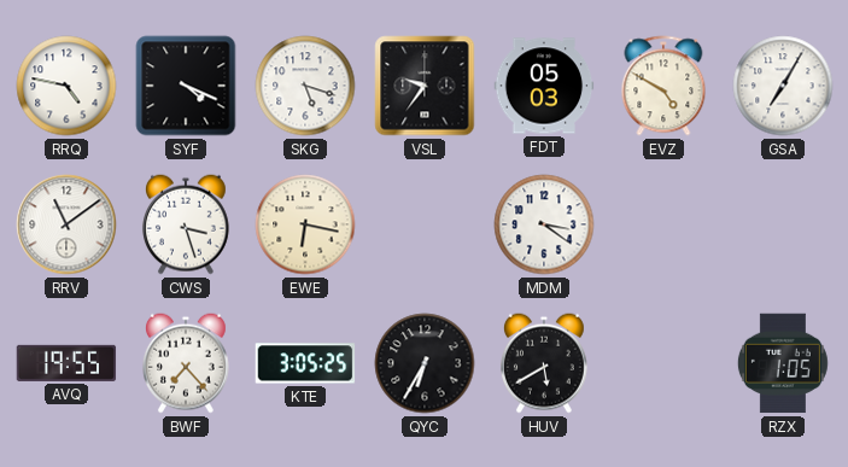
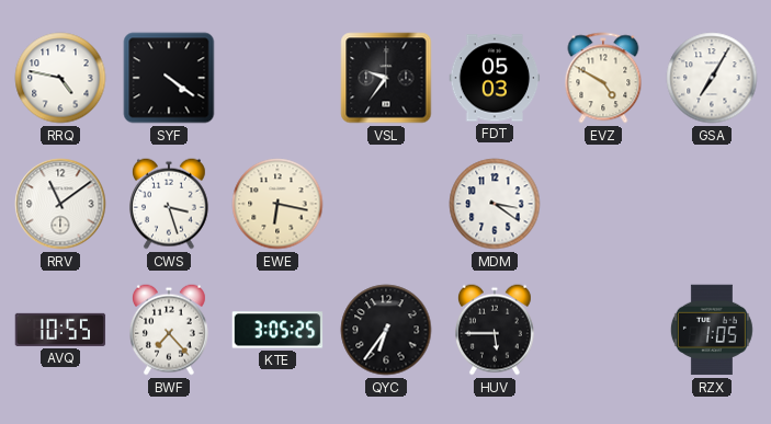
SYF: 4:19 -> 4:21 (169, 78)
SKG: 5:18 -> none (305, 86)
AVQ: 19:55 -> 10:55 (60, 330)
QYC: 6:35 -> 6:36 (386, 330)
HUV: 5:40 -> 5:45 (495, 330)
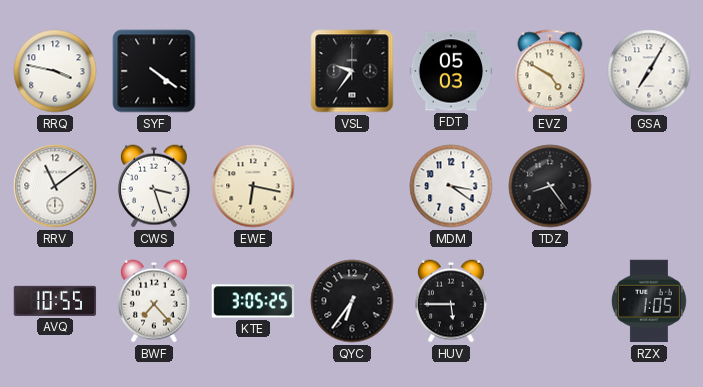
RRQ: 4:47 -> 3:47 (55, 71)
TDZ: none -> 8:24 (550, 186)
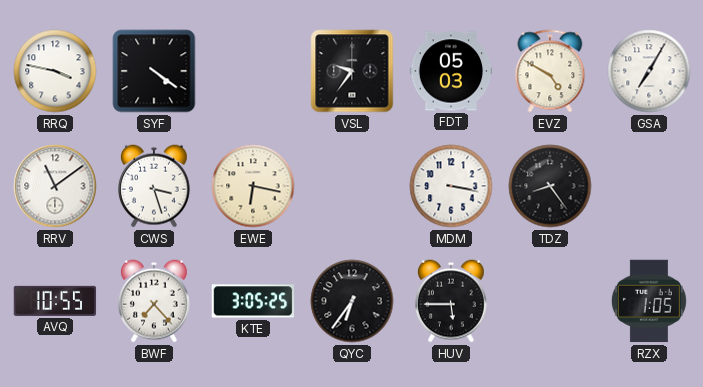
MDM: 3:21 -> 3:17 (451, 186)
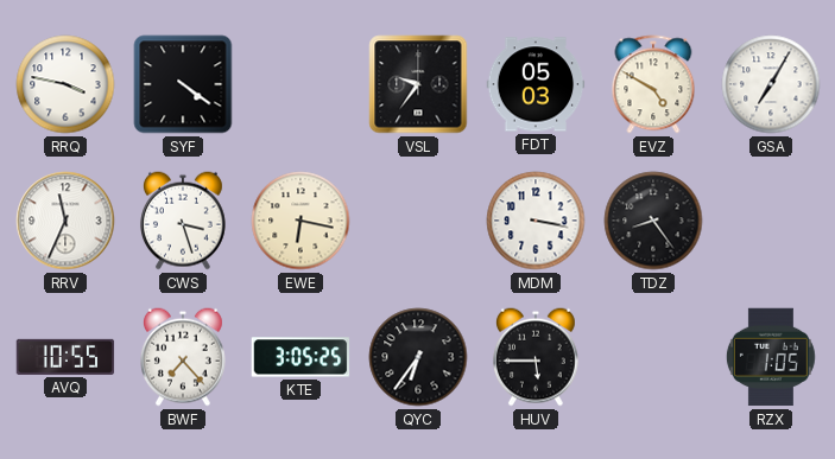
RRV: 11:09 -> 11:34 (65, 221)
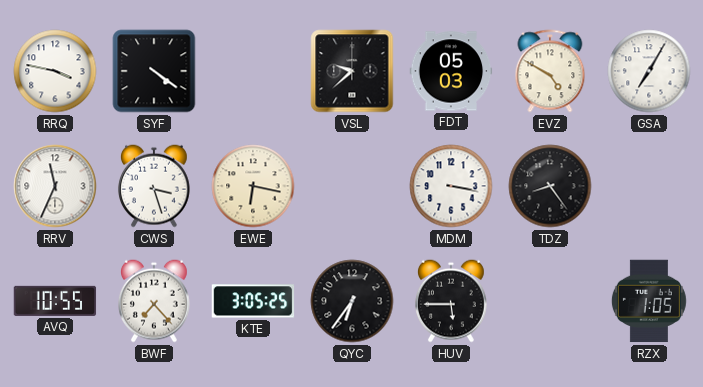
VSL: 9:36 -> 9:38 (352, 71)
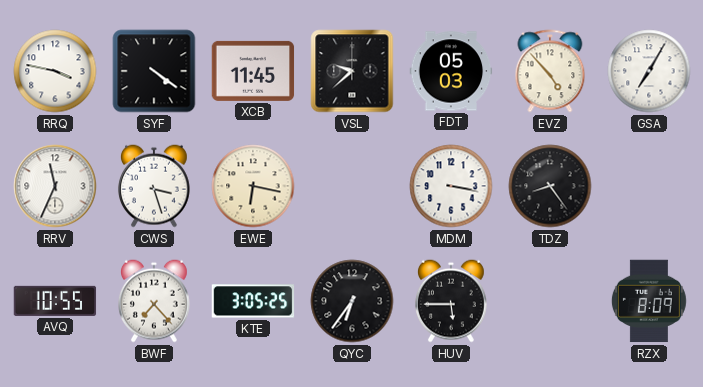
XCB: none -> 11:45 (253, 71)
EVZ: 4:50 -> 4:53 (550, 71)
RZX: 1:05 -> 8:09 (649, 301)
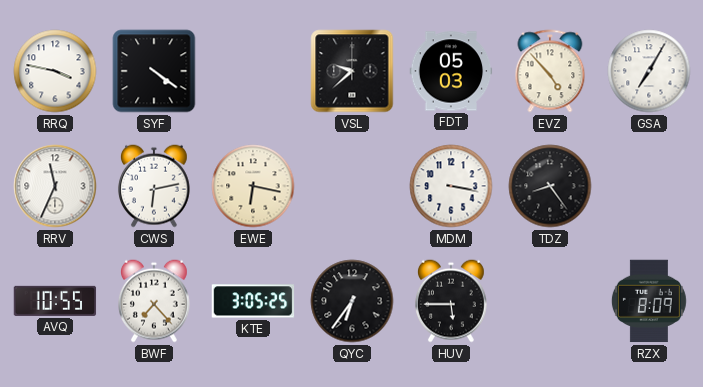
XCB: 11:45 -> none (253, 71)
CWS: 3:27 -> 6:13 (154, 186)
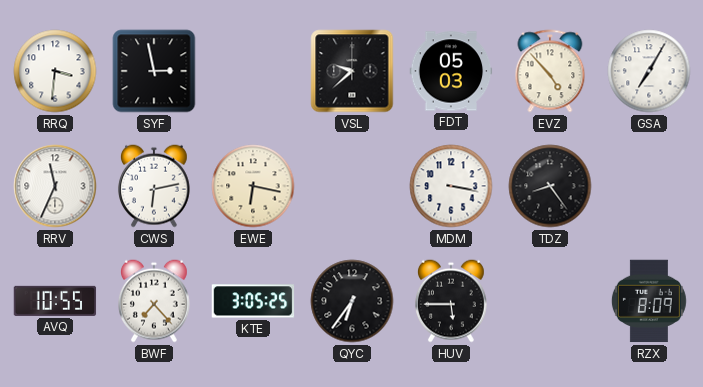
RRQ: 3:47 -> 3:31 (55, 71)
SYF: 4:21 -> 2:58 (154, 71)
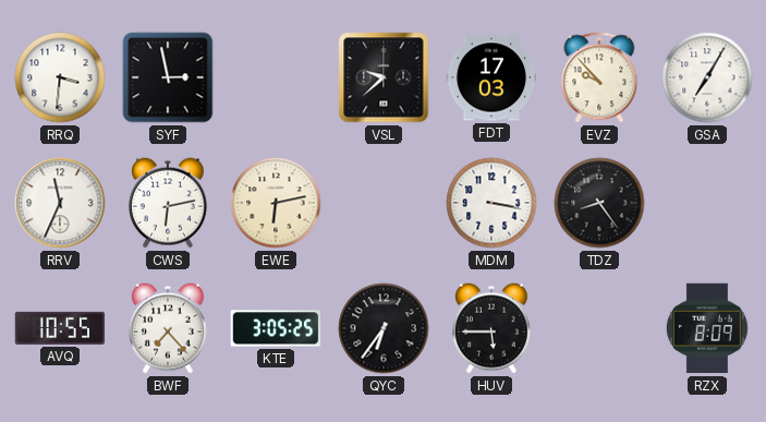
FDT: 05:03 -> 17:03 (491, 77)
EVZ: 4:53 -> 9:53 (599, 77)
EWE: 6:17 -> 6:13 (276, 203)
